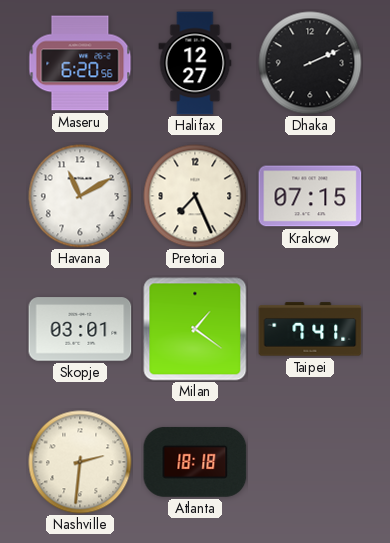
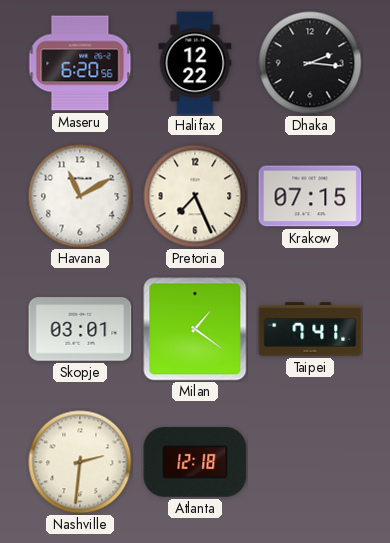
Halifax: 12:27 -> 12:22 (195, 63)
Dhaka: 2:11 -> 2:16 (310, 63)
Atlanta: 18:18 -> 12:18 (195, 462)
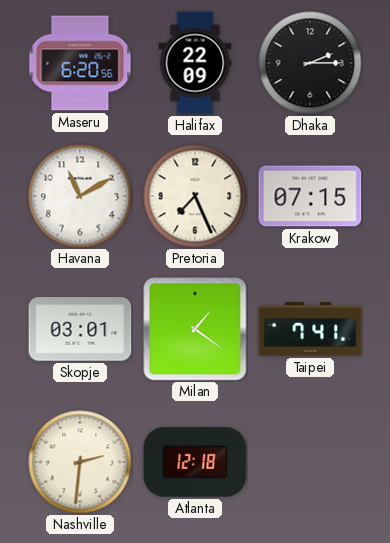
Halifax: 12:22 -> 22:09 (195, 63)
Dhaka: 2:16 -> 2:15 (310, 63)
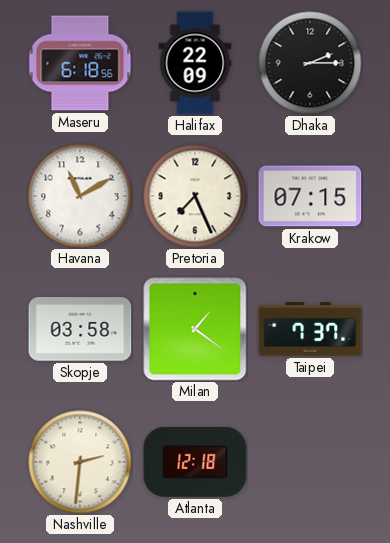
Maseru: 6:20 -> 6:18 (80, 63)
Skopje: 03:01 -> 03:58 (80, 329)
Taipei: 7:41 -> 7:37 (310, 329)
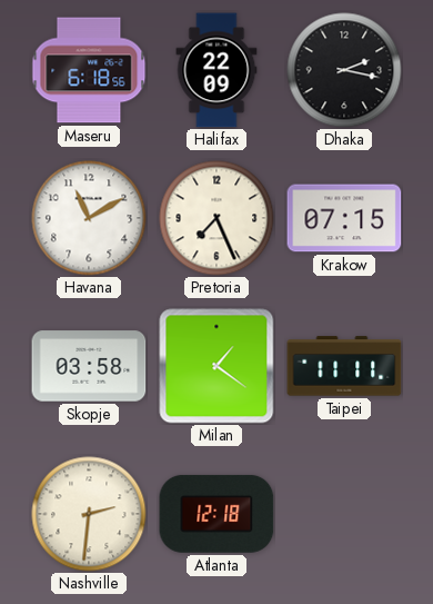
Dhaka: 2:15 -> 2:17 (344, 70)
Taipei: 7:37 -> 11:11 (344, 366)
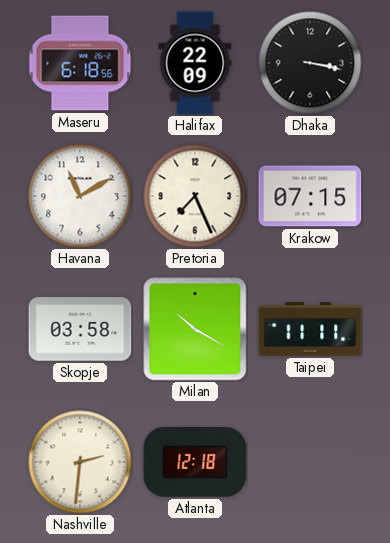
Dhaka: 2:17 -> 3:17 (310, 63)
Milan: 1:21 -> 10:20 (195, 329)
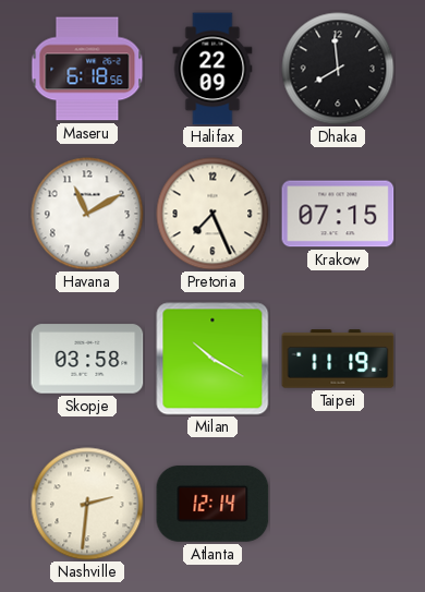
Dhaka: 3:17 -> 7:59 (338, 69)
Taipei: 11:11 -> 11:19 (338, 359)
Atlanta: 12:18 -> 12:14 (212, 504)
